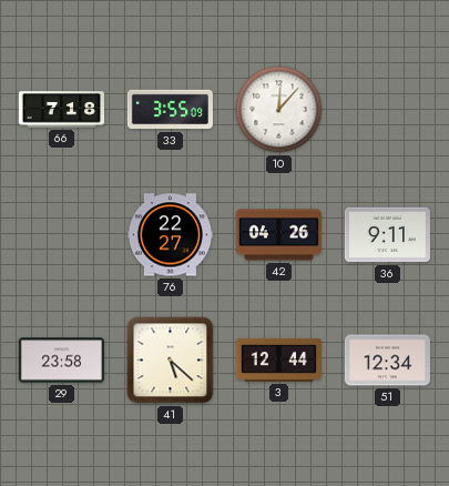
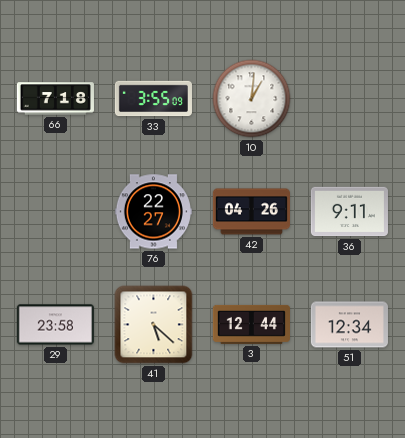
10: 12:07 -> 1:01 (252, 99)
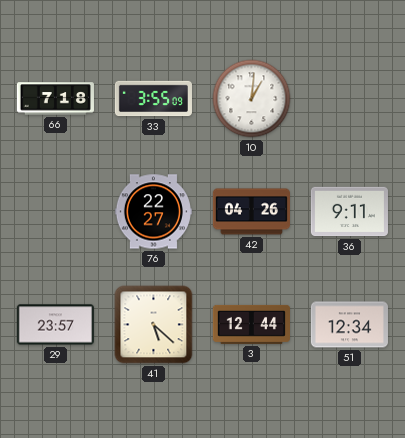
29: 23:58 -> 23:57 (55, 325)
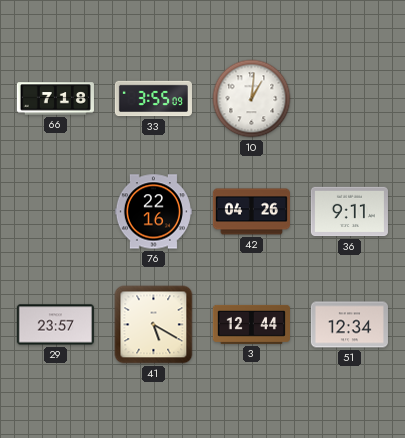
76: 22:27 -> 22:16 (153, 212)
41: 5:22 -> 5:20 (154, 325)
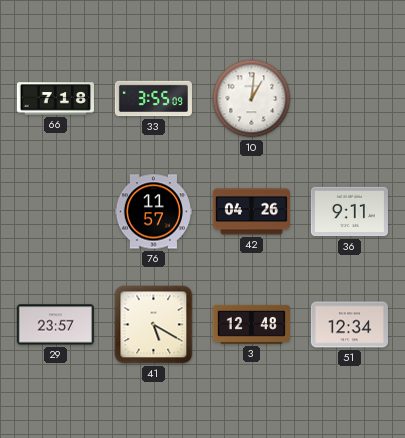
76: 22:16 -> 11:57 (153, 212)
3: 12:44 -> 12:48 (251, 324)
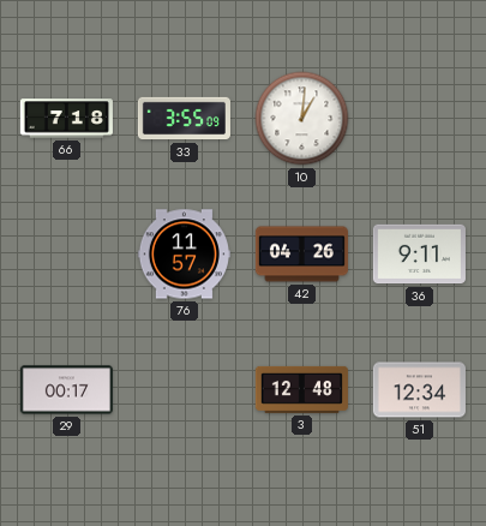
29: 23:57 -> 00:17 (66, 390)
41: 5:20 -> none (154, 325)
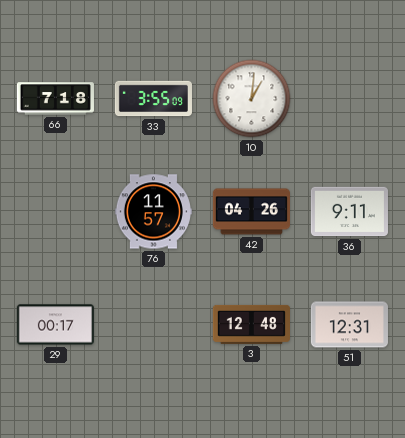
51: 12:34 -> 12:31 (349, 325)
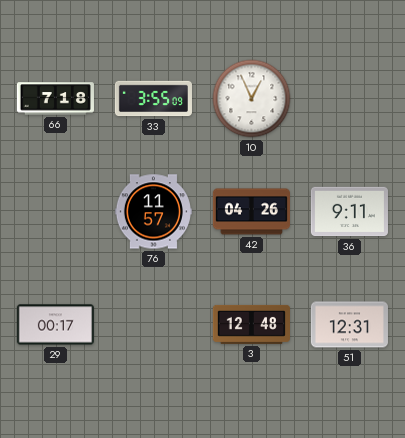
10: 1:01 -> 12:56 (252, 99)
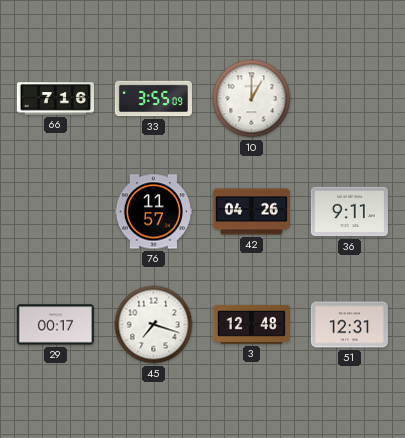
66: 7:18 -> 7:16 (55, 99)
10: 12:56 -> 1:00 (252, 99)
45: none -> 7:18 (154, 325)
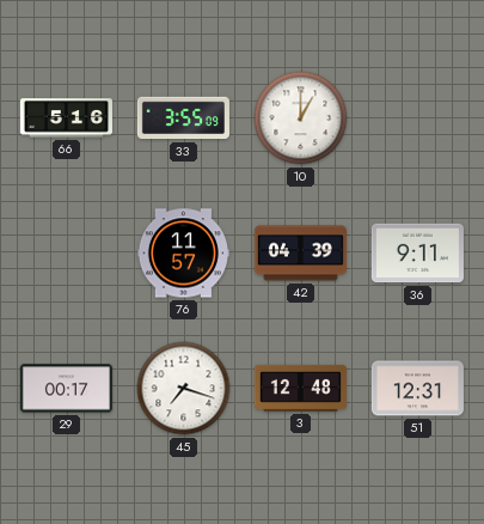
66: 7:16 -> 5:16 (66, 118)
42: 04:26 -> 04:39 (300, 254)
